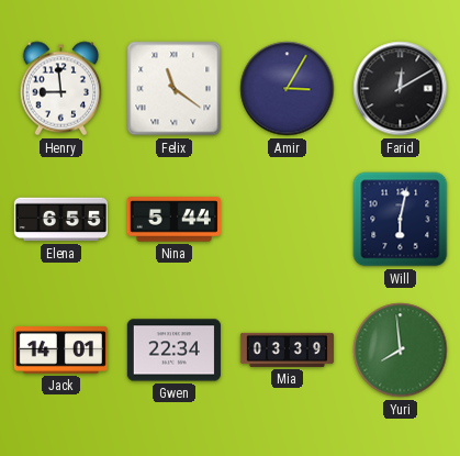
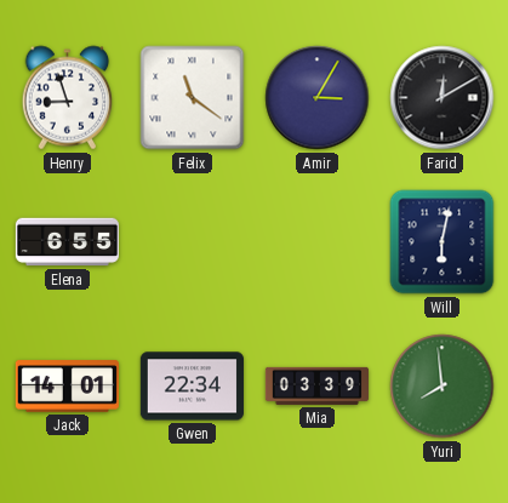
Henry: 8:59 -> 8:57 (68, 98)
Nina: 5:44 -> none (173, 220)
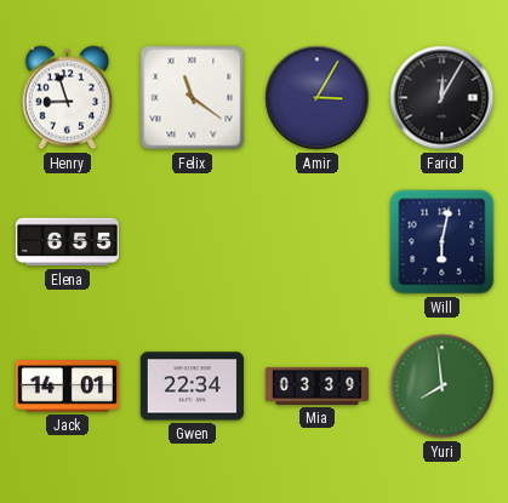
Farid: 12:10 -> 12:05 (443, 98)
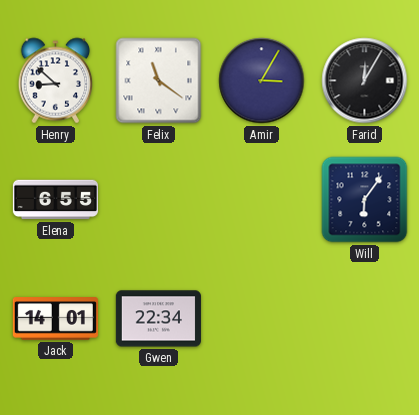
Henry: 8:57 -> 8:52 (56, 81)
Will: 6:02 -> 6:06 (365, 200)
Mia: 03:39 -> none (316, 385)
Yuri: 7:59 -> none (443, 387)
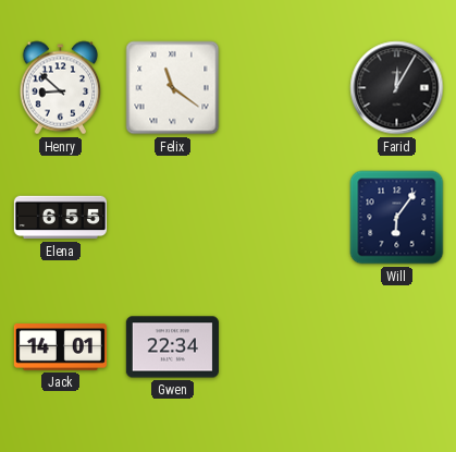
Amir: 3:05 -> none (262, 81)
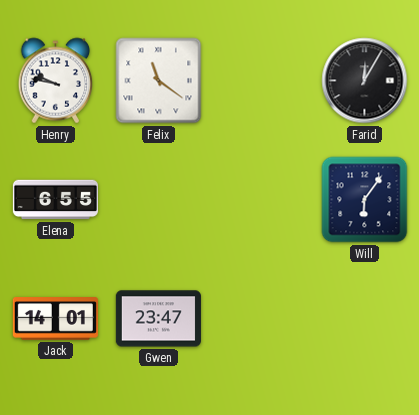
Henry: 8:52 -> 9:47 (56, 81)
Gwen: 22:34 -> 23:47 (158, 319)
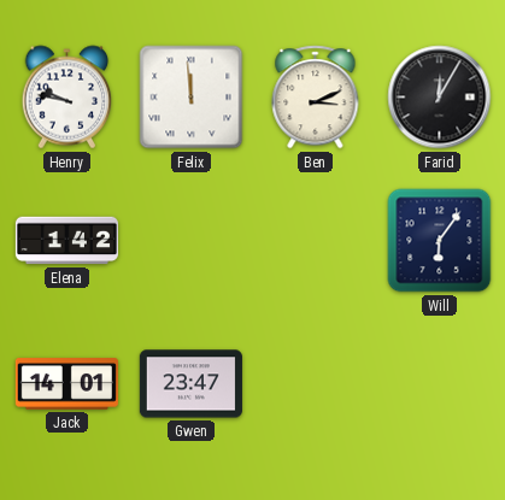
Felix: 11:21 -> 11:59 (192, 98)
Ben: none -> 3:11 (316, 98)
Elena: 6:55 -> 1:42 (66, 241)
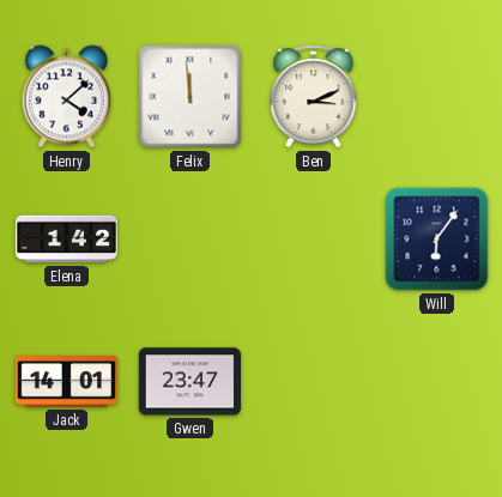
Henry: 9:47 -> 4:08 (67, 97)
Farid: 12:05 -> none (440, 98)
